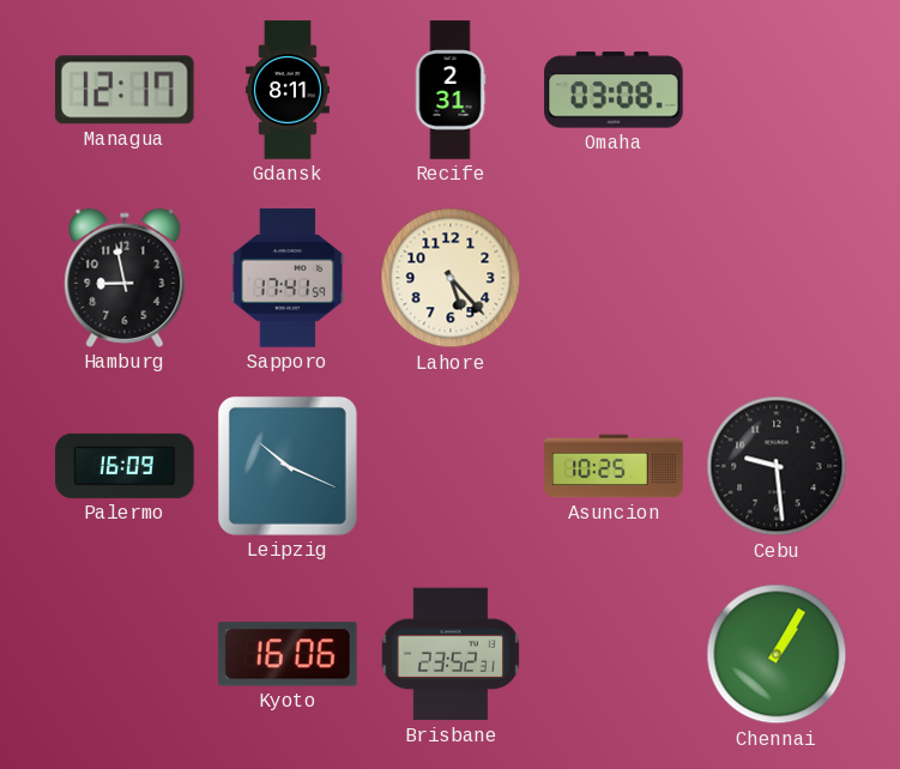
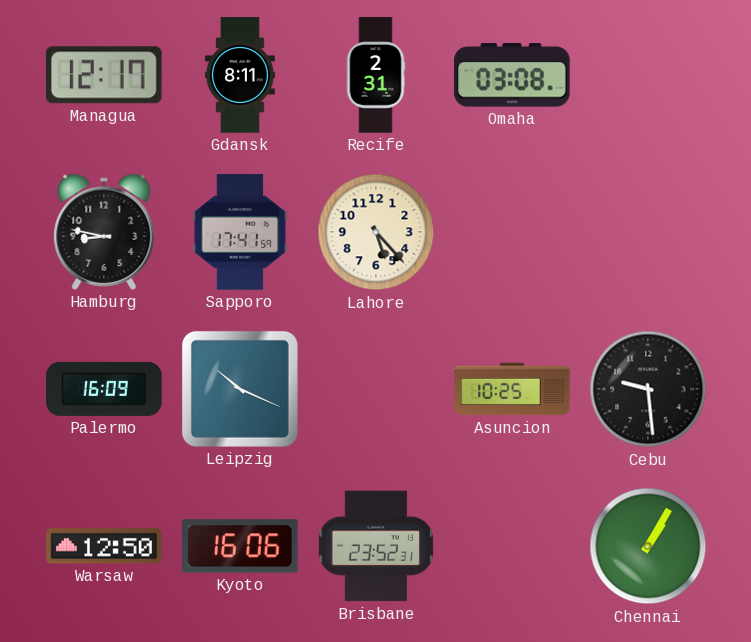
Hamburg: 8:58 -> 8:47 (104, 232)
Warsaw: none -> 12:50 (104, 546)
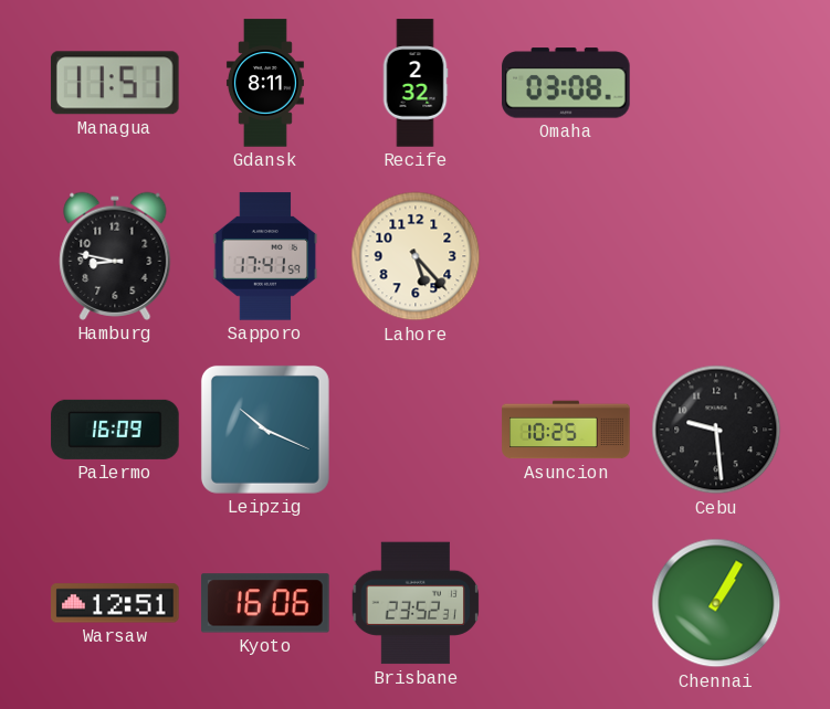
Managua: 12:17 -> 11:51 (115, 83)
Recife: 2:31 -> 2:32 (416, 83)
Warsaw: 12:50 -> 12:51 (115, 603)
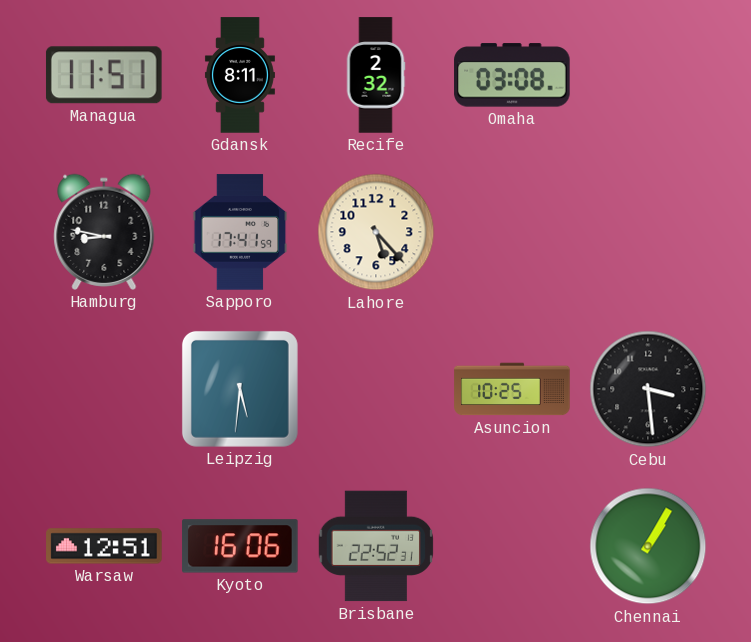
Palermo: 16:09 -> none (115, 430)
Leipzig: 10:19 -> 5:31 (240, 389)
Cebu: 9:29 -> 3:29 (648, 389)
Brisbane: 23:52 -> 22:52 (375, 546)
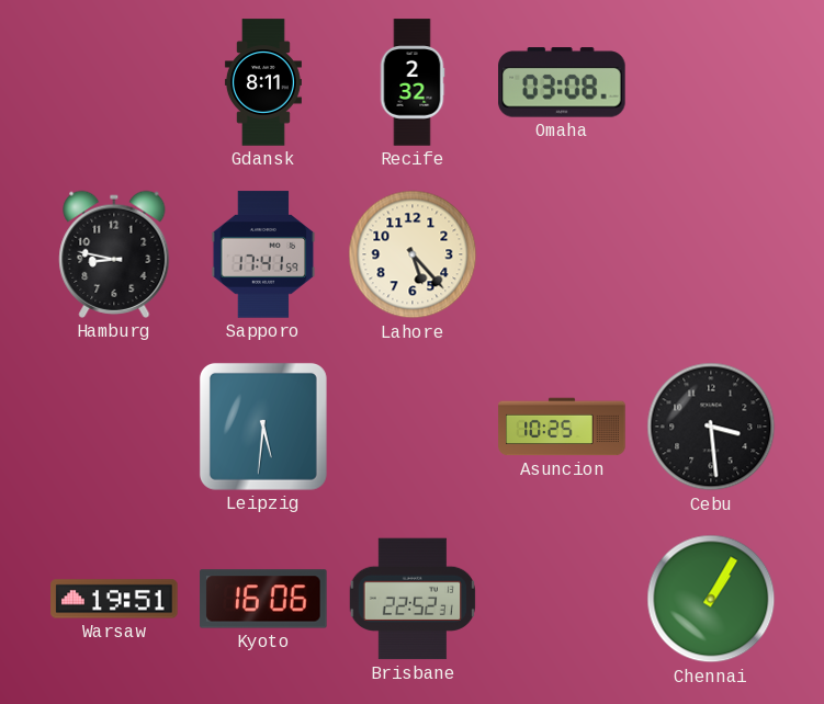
Managua: 11:51 -> none (104, 75)
Warsaw: 12:51 -> 19:51 (114, 599)
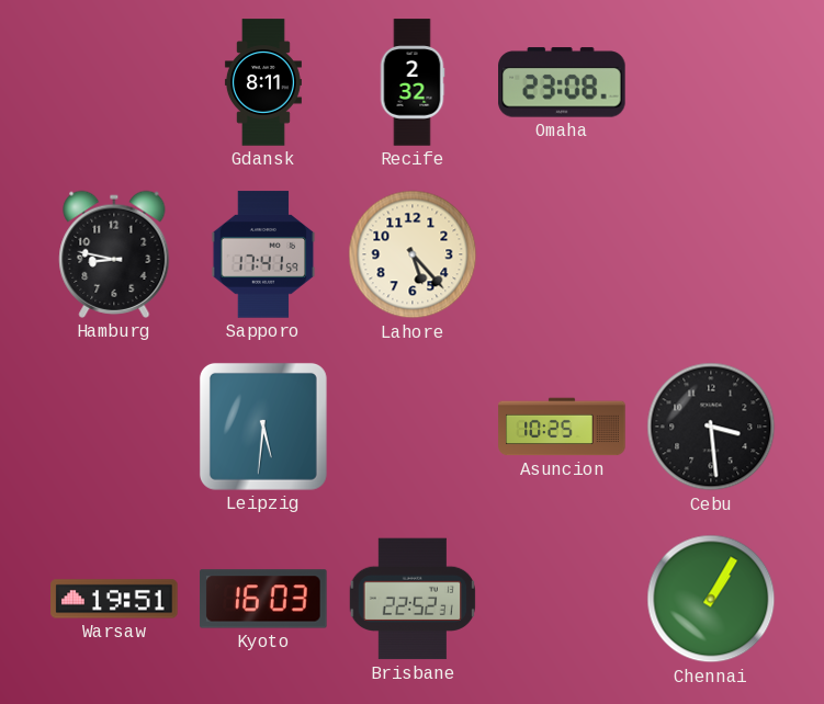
Omaha: 03:08 -> 23:08 (562, 82)
Kyoto: 16:06 -> 16:03 (263, 599)
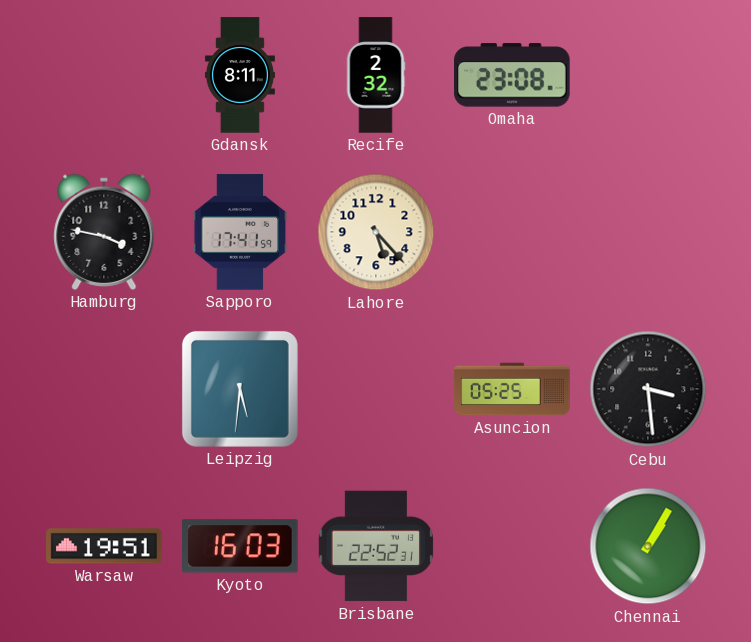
Hamburg: 8:47 -> 3:47 (104, 232)
Asuncion: 10:25 -> 05:25 (512, 389)
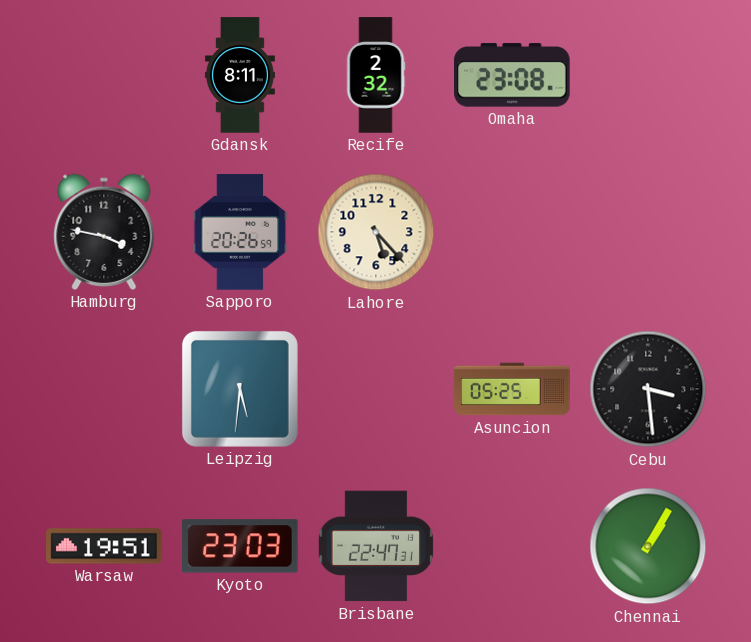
Sapporo: 17:41 -> 20:26 (240, 232)
Kyoto: 16:03 -> 23:03 (240, 546)
Brisbane: 22:52 -> 22:47 (375, 546)
